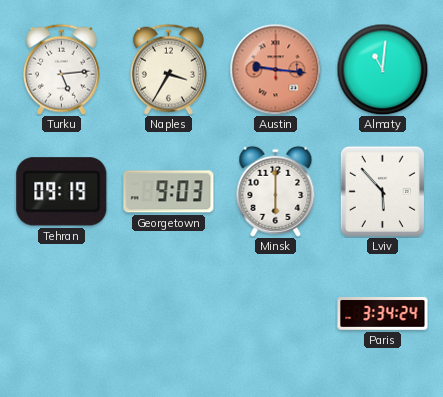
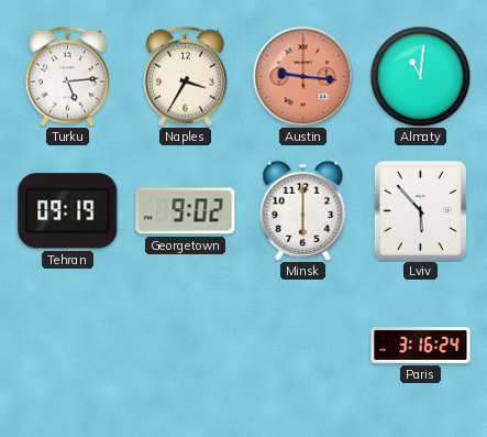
Georgetown: 9:03 -> 9:02 (186, 211)
Paris: 3:34 -> 3:16 (421, 346)
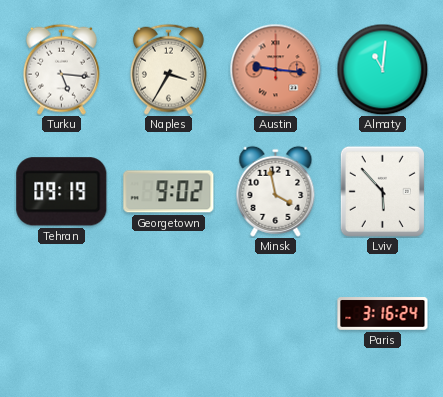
Turku: 5:14 -> 5:16 (61, 69)
Minsk: 6:00 -> 3:58 (276, 191)
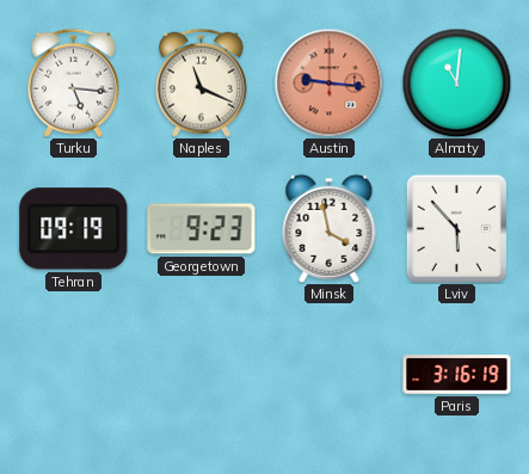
Naples: 3:35 -> 11:19 (201, 82)
Georgetown: 9:02 -> 9:23 (202, 229)
Paris: 3:16:24 -> 3:16:19 (457, 375)
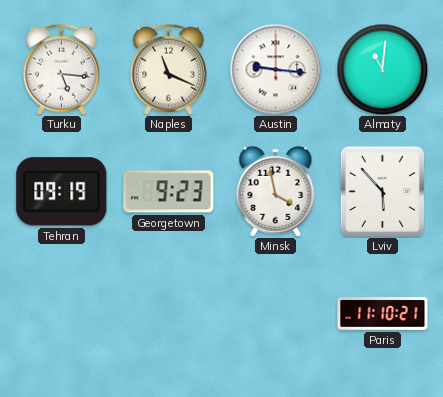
Austin dial: salmon -> white (275, 69)
Paris: 3:16 -> 11:10 (383, 314)
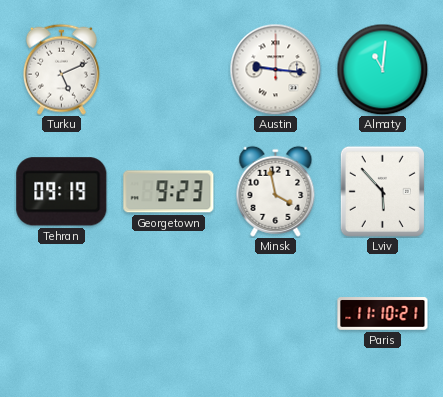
Turku: 5:16 -> 5:11 (61, 69)
Naples: 11:19 -> none (168, 69)
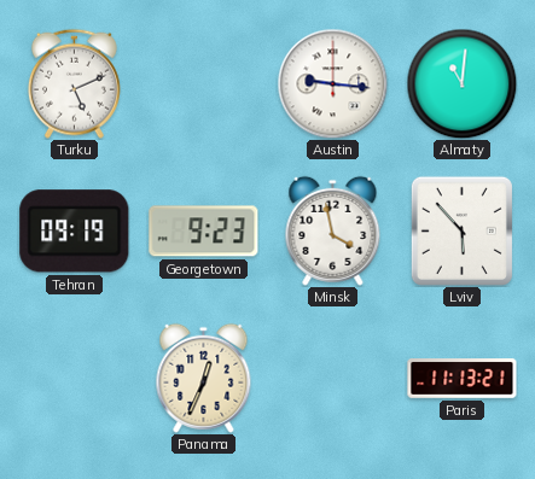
Panama: none -> 12:34 (204, 378)
Paris: 11:10 -> 11:13 (463, 379)
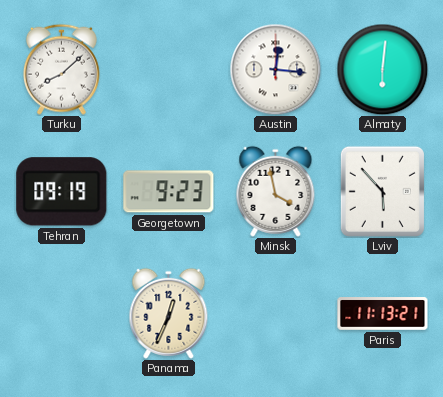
Turku: 5:11 -> 8:08 (61, 69)
Austin: 9:16 -> 12:16 (275, 69)
Almaty: 11:01 -> 6:01 (382, 69)
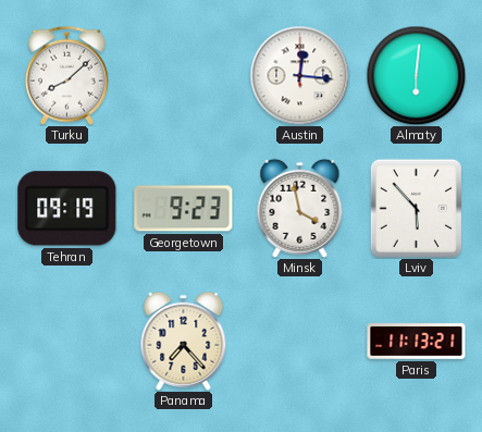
Panama: 12:34 -> 7:23 (184, 341)
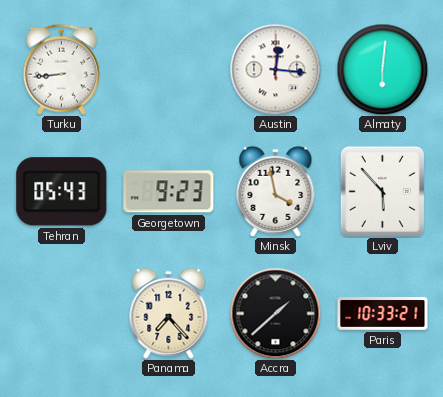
Turku: 8:08 -> 8:44 (61, 69)
Tehran: 09:19 -> 05:43 (62, 192)
Accra: none -> 1:38 (275, 313)
Paris: 11:13 -> 10:33 (383, 314)
